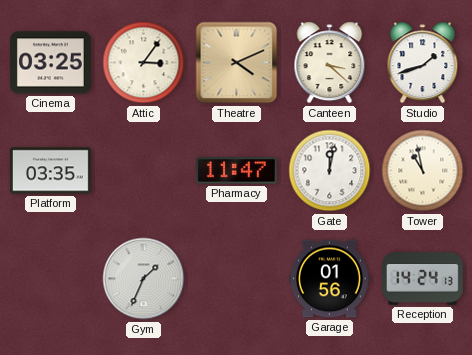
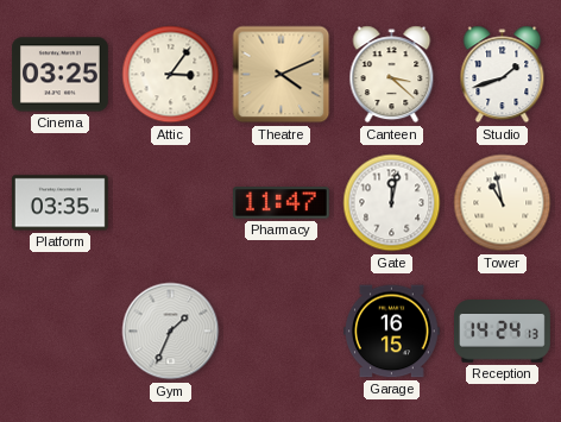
Garage: 01:56 -> 16:15 (391, 332)
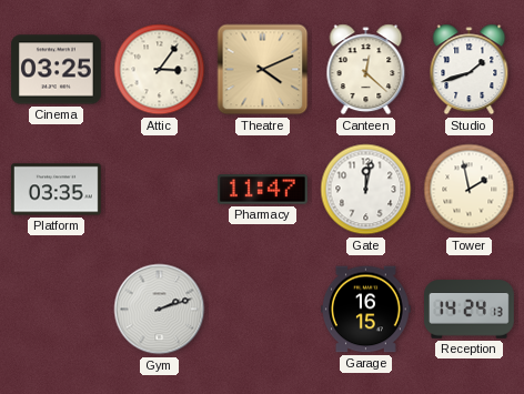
Canteen: 3:22 -> 12:22 (366, 70)
Tower: 10:58 -> 1:58 (470, 190)
Gym: 1:34 -> 2:12 (160, 310)
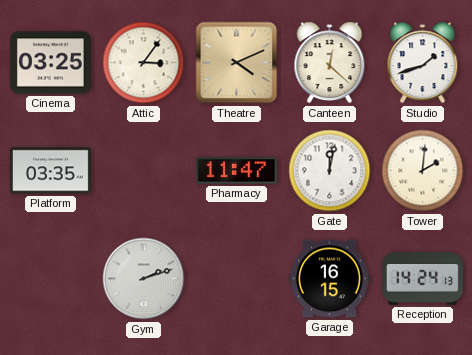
Tower: 1:58 -> 2:01 (423, 171)
